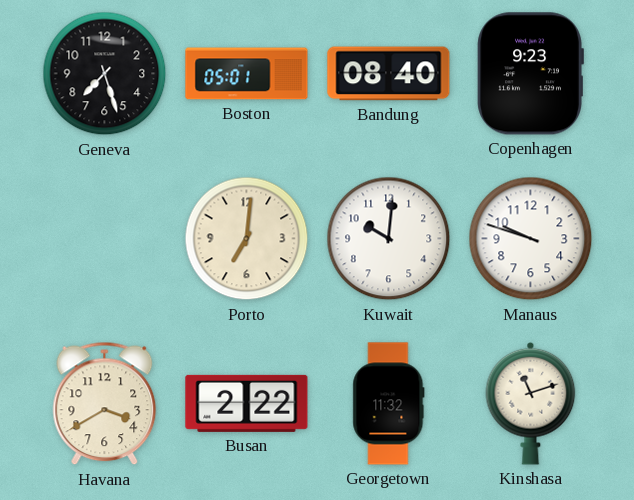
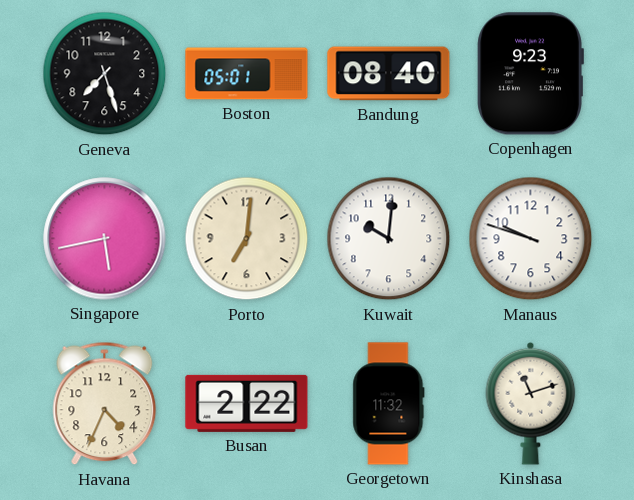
Singapore: none -> 5:43 (105, 239)
Havana: 3:40 -> 4:34 (105, 404)
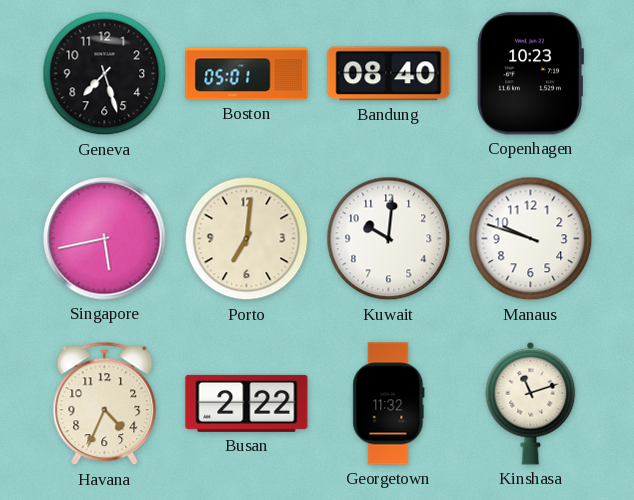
Copenhagen: 9:23 -> 10:23 (530, 74)
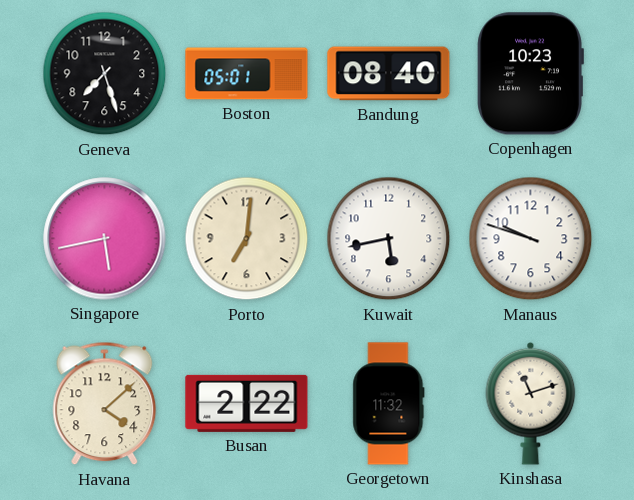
Kuwait: 10:01 -> 5:43 (389, 239)
Havana: 4:34 -> 4:08 (105, 404)
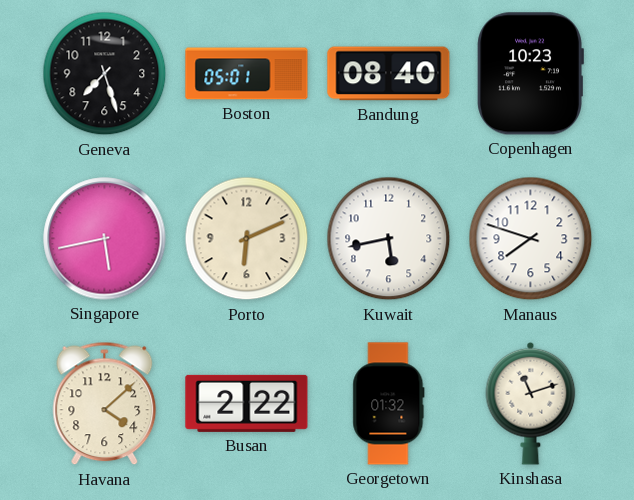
Porto: 7:01 -> 6:11 (247, 239)
Manaus: 9:48 -> 7:48 (531, 239)
Georgetown: 11:32 -> 01:32 (389, 404)
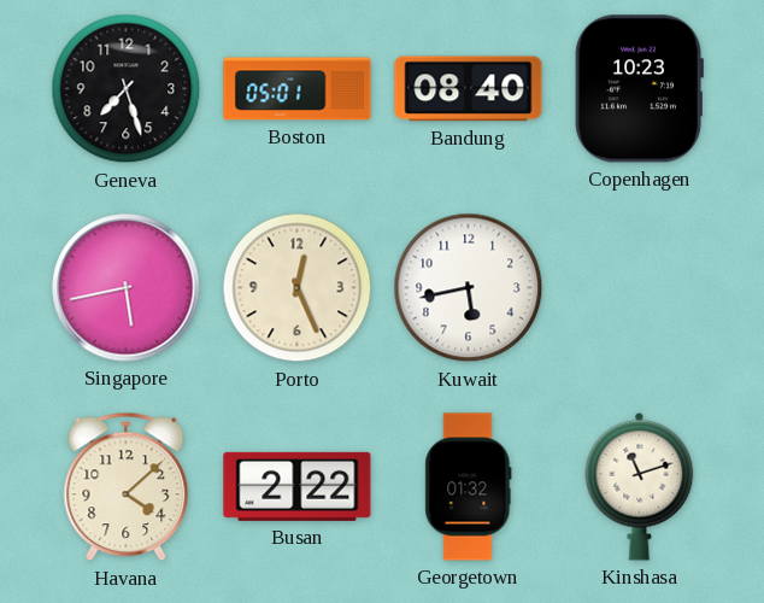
Porto: 6:11 -> 12:26 (298, 288)
Manaus: 7:48 -> none (531, 239)
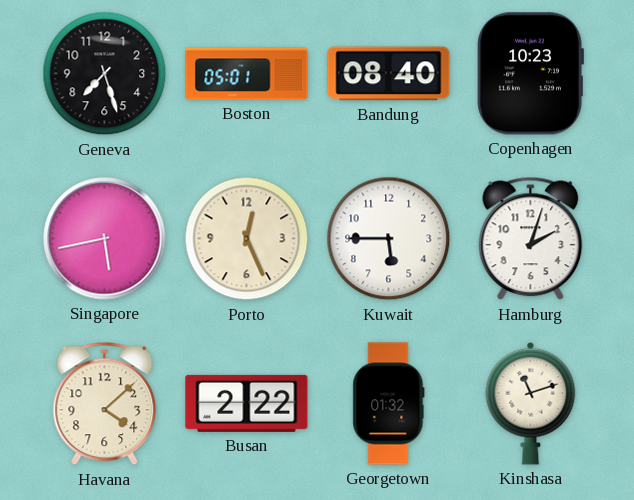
Kuwait: 5:43 -> 5:45 (389, 239)
Hamburg: none -> 2:03 (531, 239)
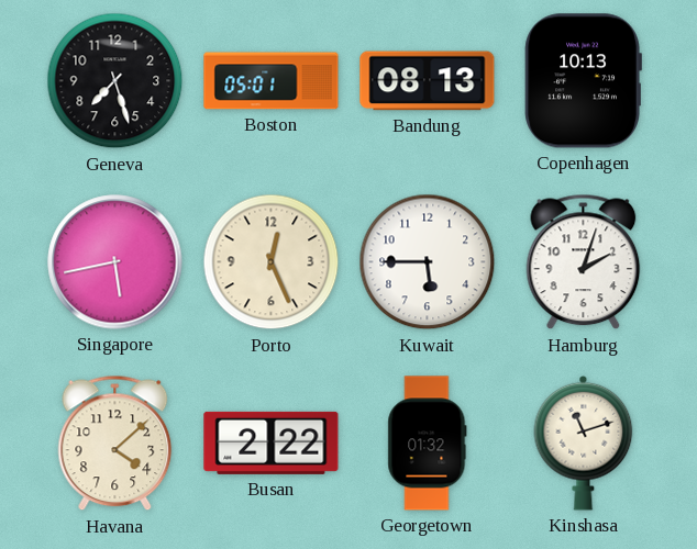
Bandung: 08:40 -> 08:13 (428, 81)
Copenhagen: 10:23 -> 10:13 (583, 81)
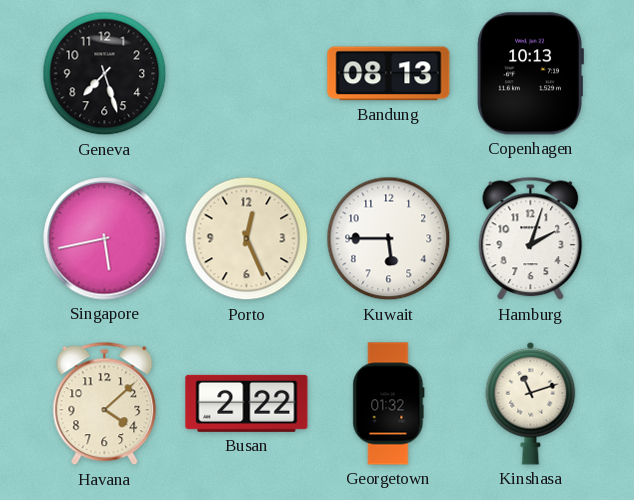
Boston: 05:01 -> none (272, 81)
